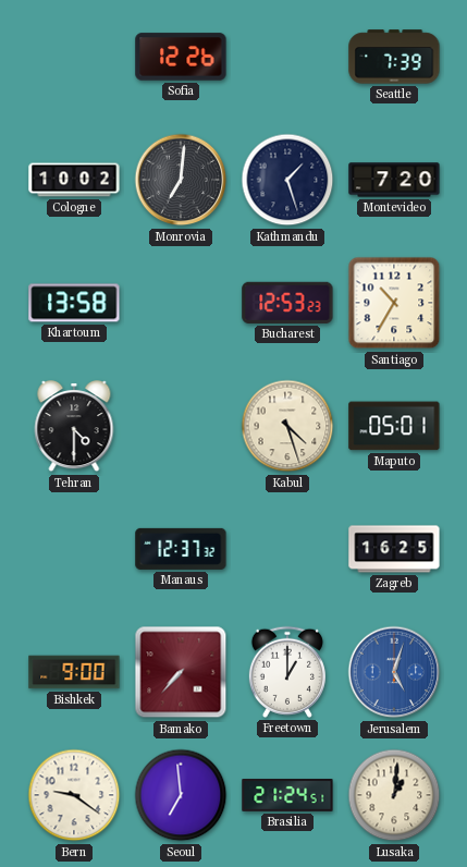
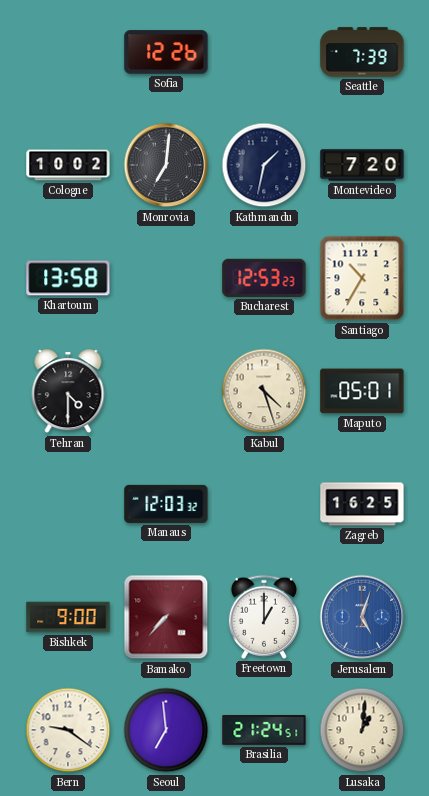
Kathmandu: 1:27 -> 1:32 (264, 165)
Manaus: 12:37 -> 12:03 (166, 504)
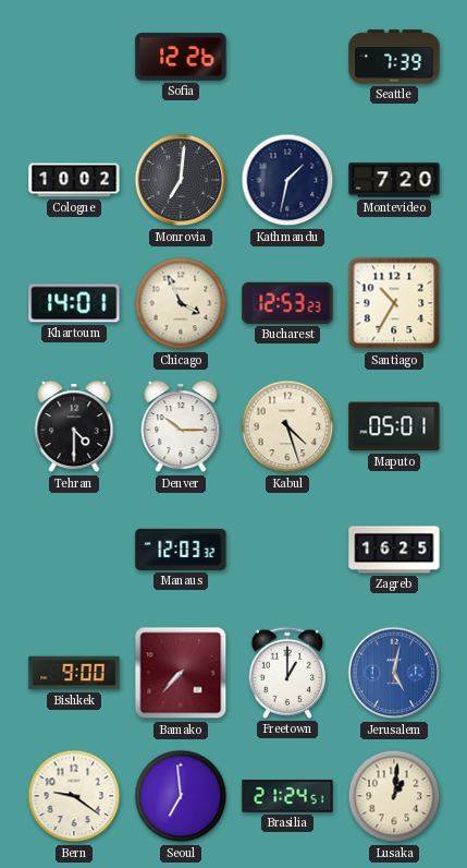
Khartoum: 13:58 -> 14:01 (74, 303)
Chicago: none -> 3:56 (181, 303)
Denver: none -> 10:15 (181, 427)
Jerusalem: 5:03 -> 5:02 (394, 673)
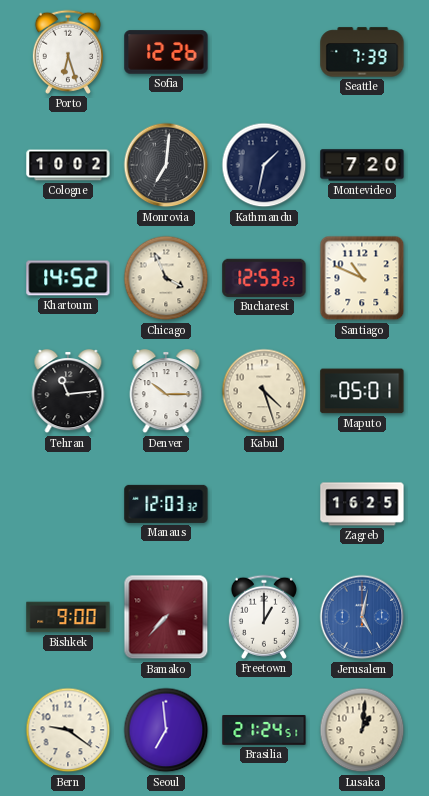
Porto: none -> 6:27 (68, 52)
Khartoum: 14:01 -> 14:52 (68, 278)
Santiago: 10:35 -> 10:49 (362, 278)
Tehran: 4:30 -> 11:14 (68, 392)
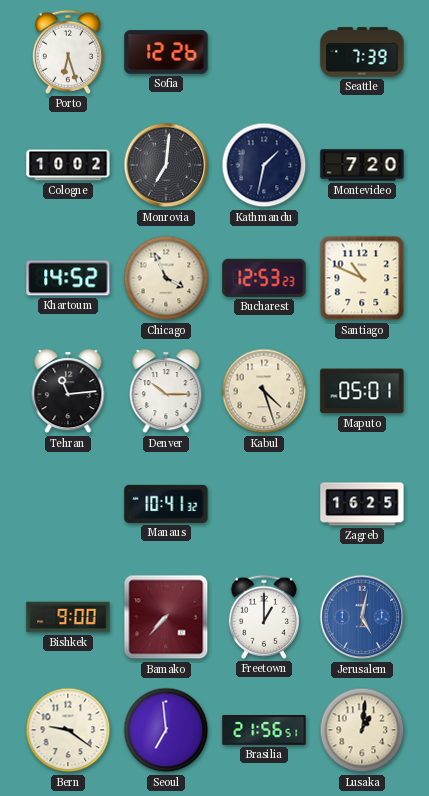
Manaus: 12:03 -> 10:41 (166, 504)
Brasilia: 21:24 -> 21:56 (264, 730)
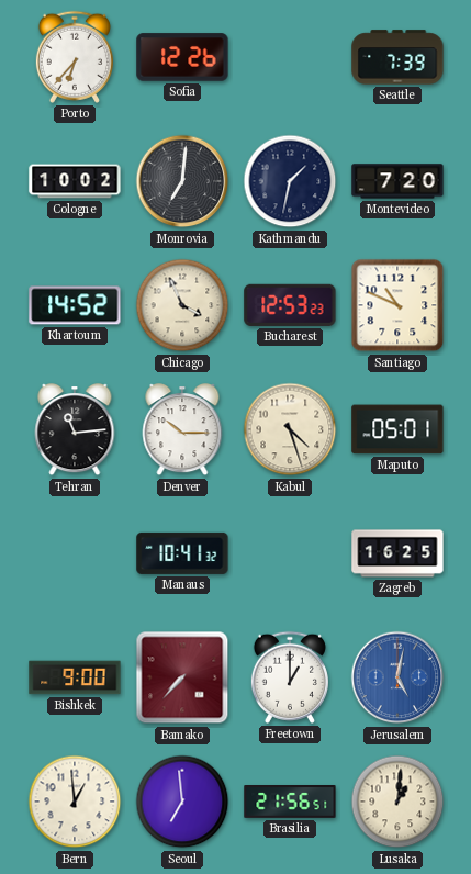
Porto: 6:27 -> 6:37 (75, 57)
Bern: 9:21 -> 12:59 (75, 802)
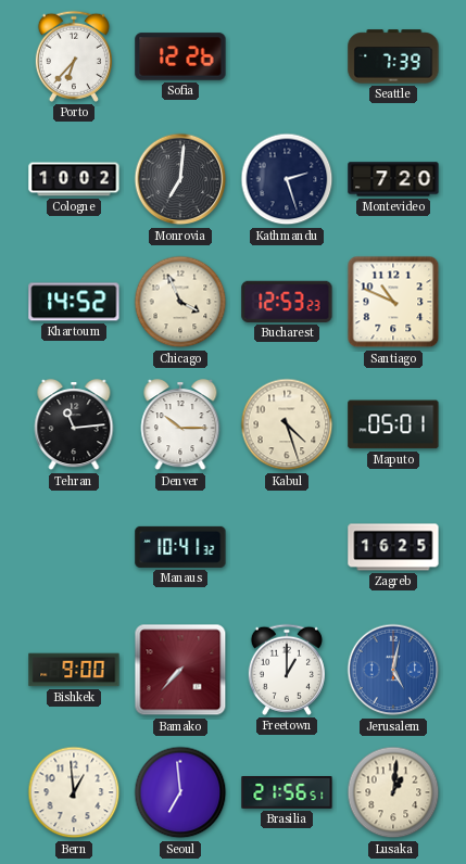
Kathmandu: 1:32 -> 2:27 (287, 179)
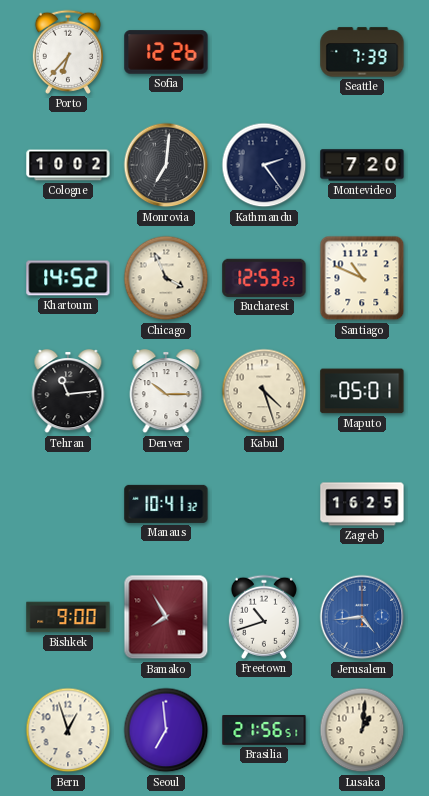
Kathmandu: 2:27 -> 2:24 (264, 165)
Bamako: 7:37 -> 7:55 (166, 617)
Freetown: 1:00 -> 10:42 (264, 617)
Jerusalem: 5:02 -> 4:44 (362, 617)
Bern: 12:59 -> 12:57 (68, 730)
